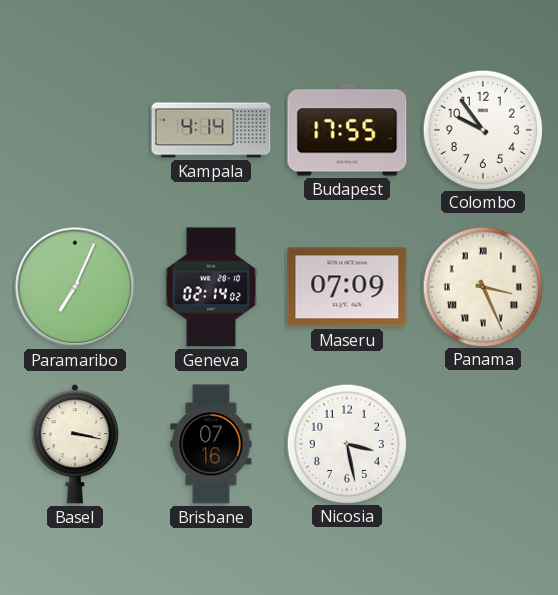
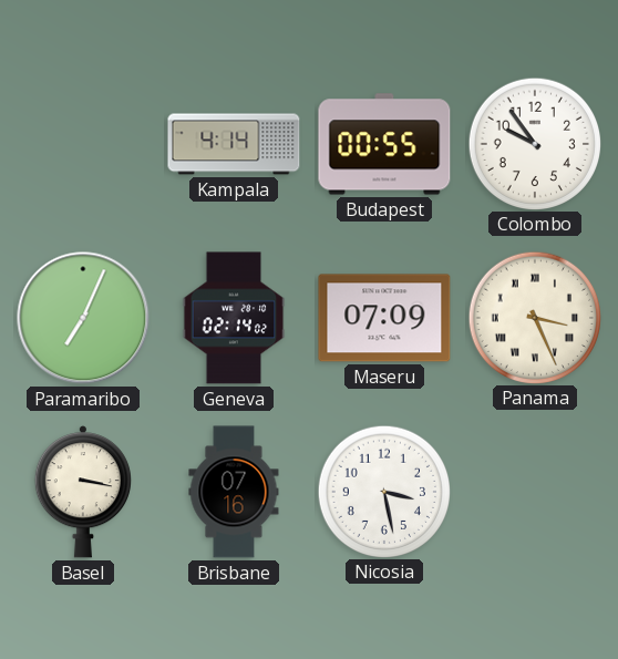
Budapest: 17:55 -> 00:55 (384, 144)
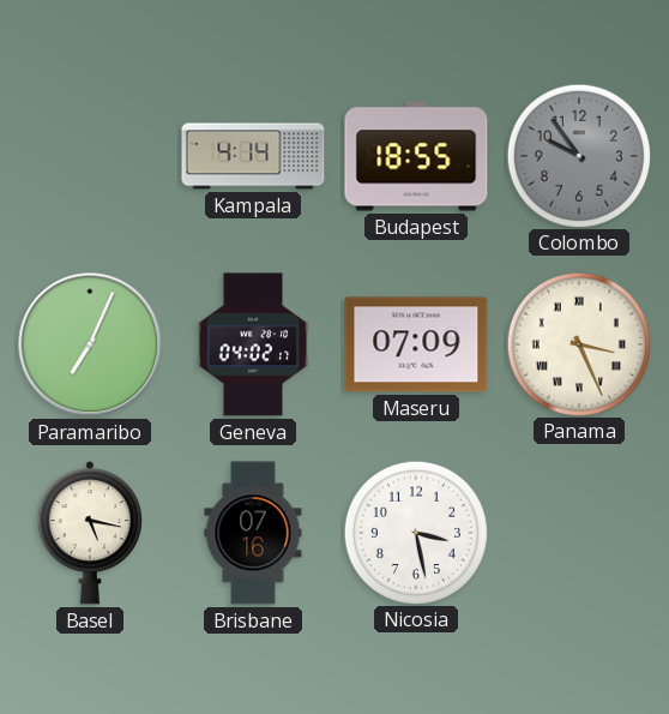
Budapest: 00:55 -> 18:55 (416, 156)
Colombo dial: white -> grey (578, 155)
Geneva: 02:14 -> 04:02 (253, 344)
Basel: 3:17 -> 5:17 (90, 533)
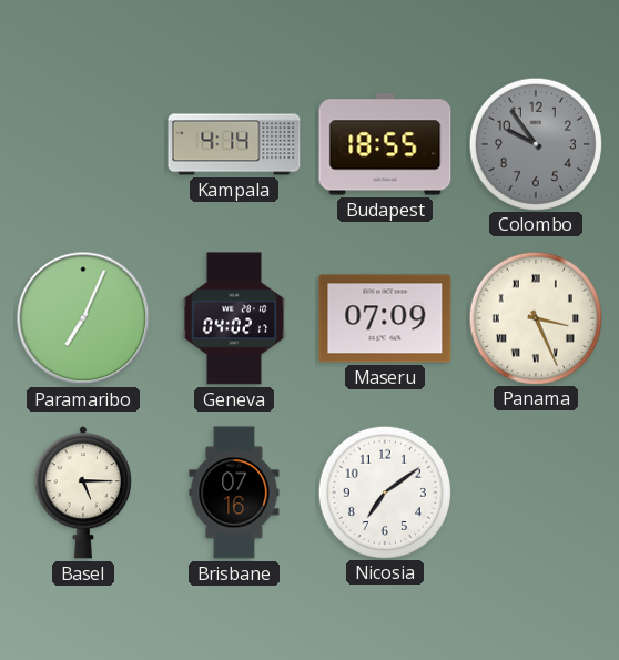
Basel: 5:17 -> 5:15 (83, 493)
Nicosia: 3:28 -> 7:09 (384, 491)
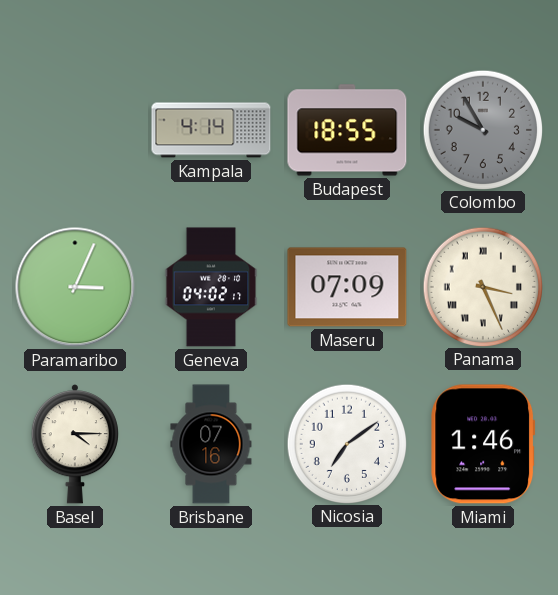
Colombo: 9:54 -> 9:55 (482, 129)
Paramaribo: 7:04 -> 3:04 (75, 287)
Basel: 5:15 -> 4:15 (75, 444)
Miami: none -> 1:46 (483, 444)
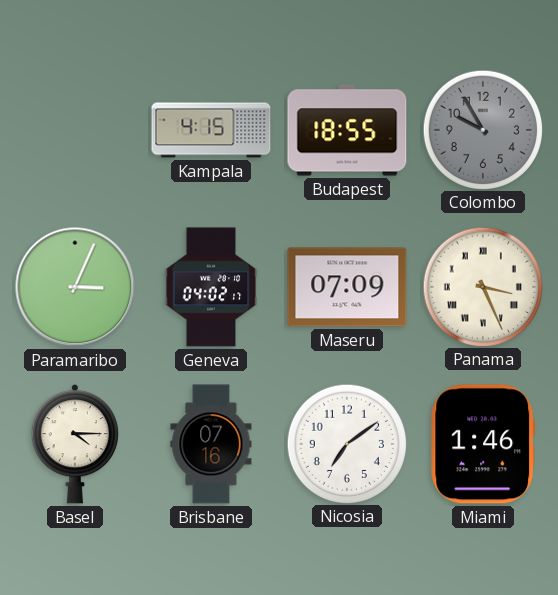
Kampala: 4:14 -> 4:15 (211, 130)
